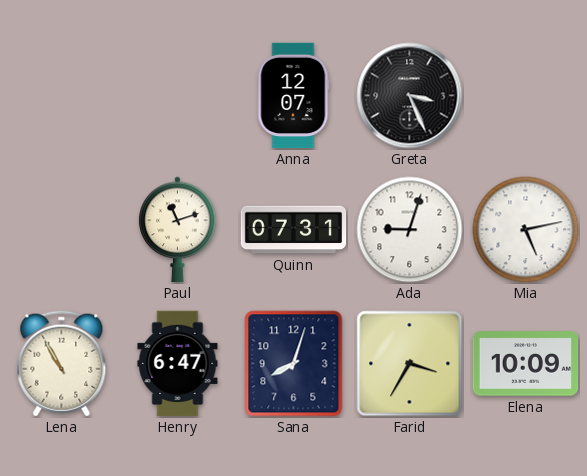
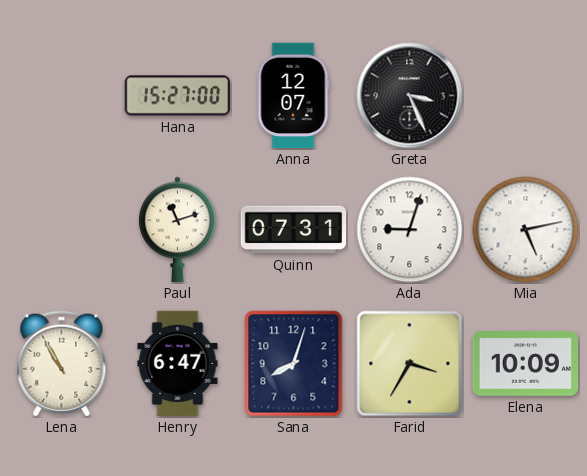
Hana: none -> 15:27 (178, 96)
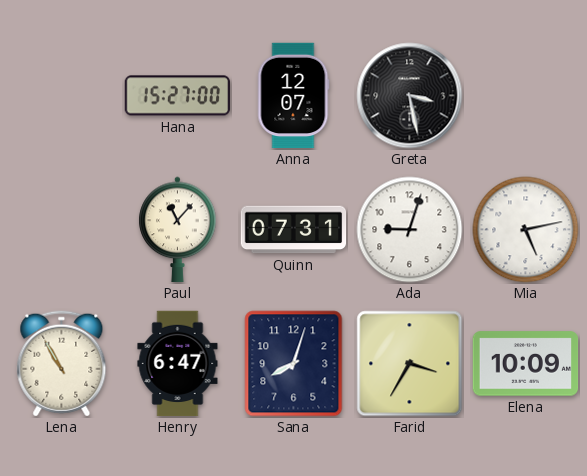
Greta: 3:26 -> 3:28 (410, 96)
Paul: 11:12 -> 11:07 (178, 230)
